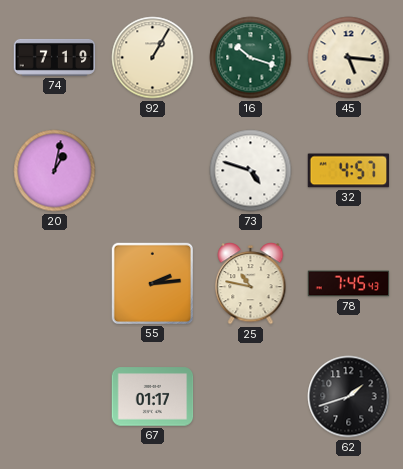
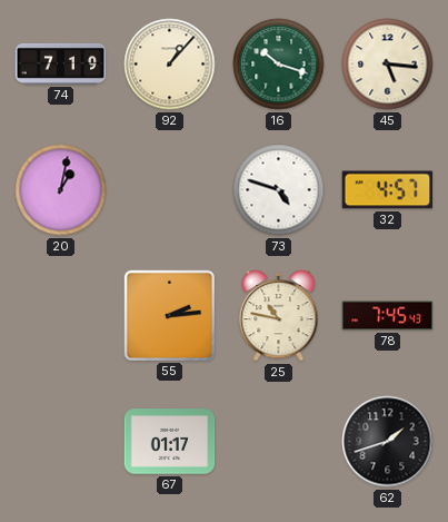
92: 1:05 -> 1:07 (170, 65)
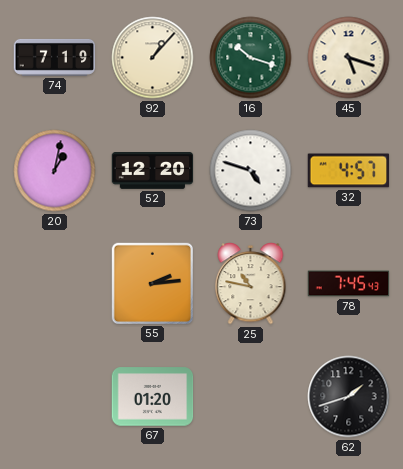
45: 5:16 -> 5:18 (349, 58)
52: none -> 12:20 (153, 171)
67: 01:17 -> 01:20 (153, 397)
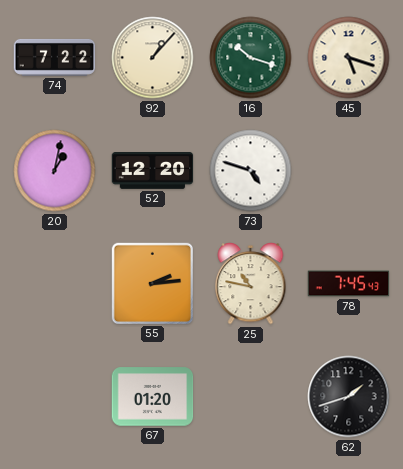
74: 7:19 -> 7:22 (55, 57)
32: 4:57 -> none (349, 171)
